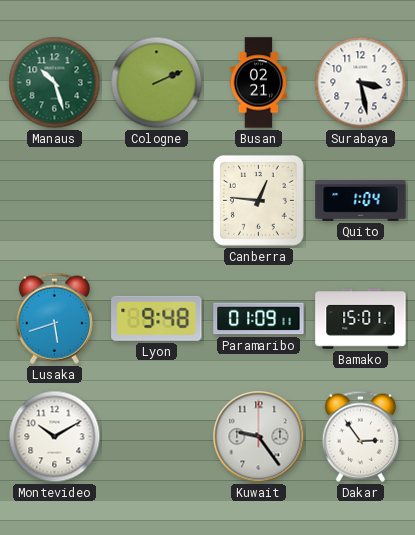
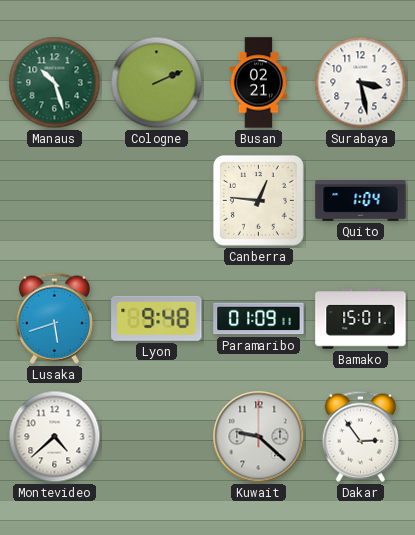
Montevideo: 10:10 -> 4:38 (55, 437)
Kuwait: 9:24 -> 9:22 (259, 437)
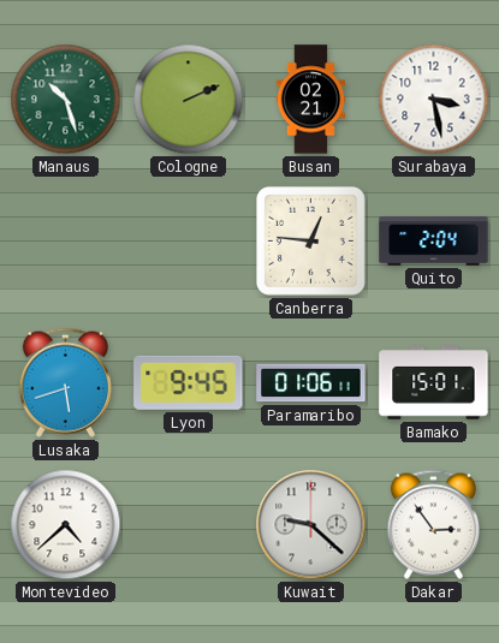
Quito: 1:04 -> 2:04 (434, 242)
Lyon: 9:48 -> 9:45 (189, 382)
Paramaribo: 01:09 -> 01:06 (311, 383)
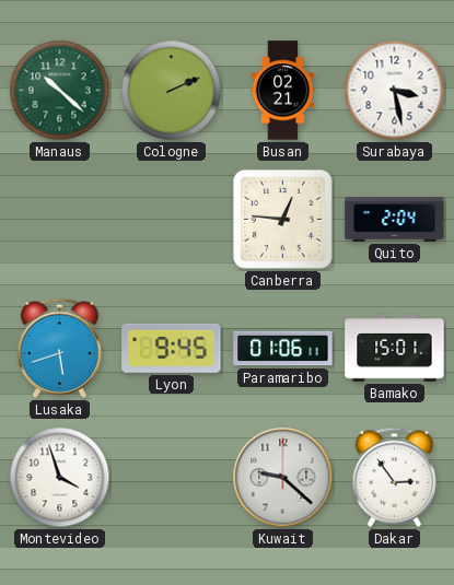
Manaus: 10:27 -> 10:22 (60, 91)
Montevideo: 4:38 -> 3:57 (60, 478)
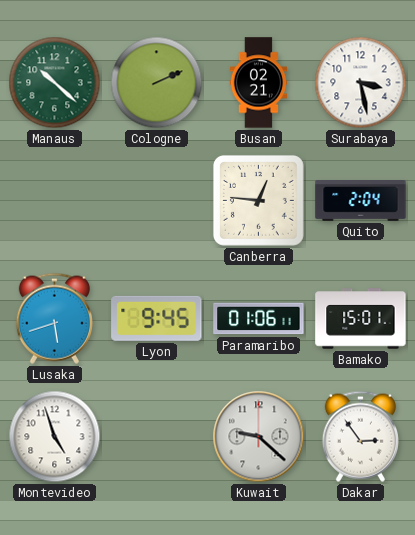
Montevideo: 3:57 -> 4:57 (55, 437)
